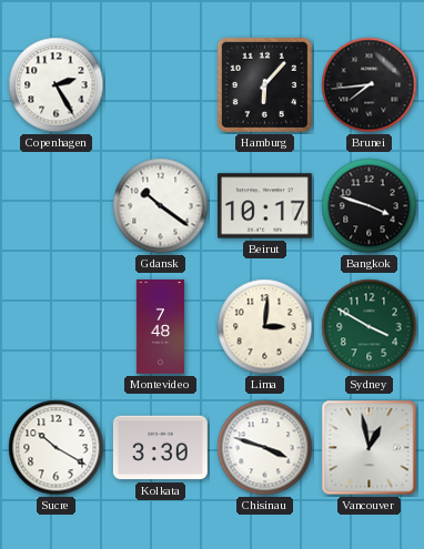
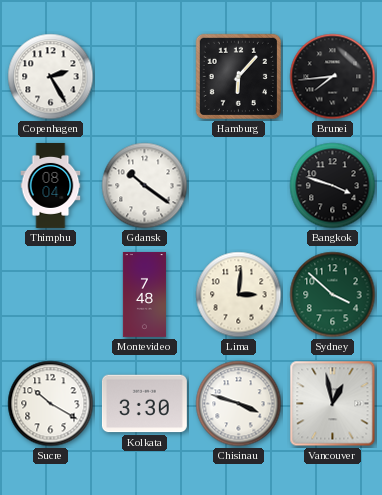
Thimphu: none -> 08:04 (51, 185)
Beirut: 10:17 -> none (264, 206)
Sydney: 3:50 -> 3:52 (333, 295)
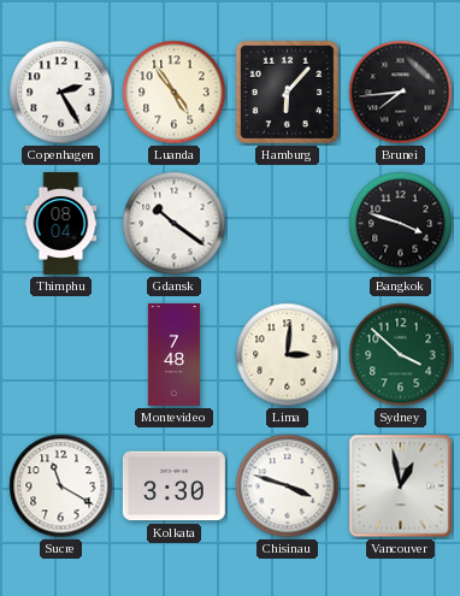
Luanda: none -> 4:54 (175, 93)
Sucre: 10:20 -> 11:20 (61, 486)
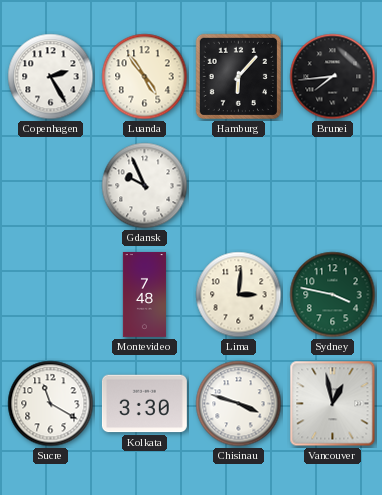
Thimphu: 08:04 -> none (61, 223)
Gdansk: 10:21 -> 9:56 (145, 186)
Bangkok: 3:48 -> none (401, 224)
Sydney: 3:52 -> 3:47 (333, 295)
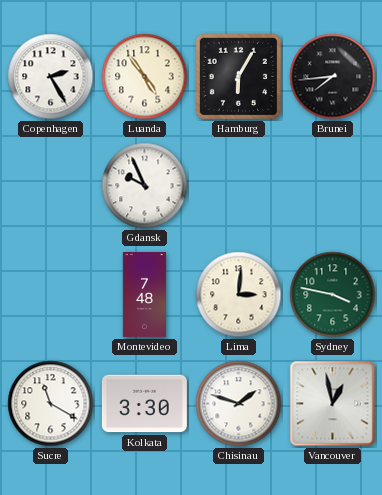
Hamburg: 6:07 -> 6:05 (238, 76)
Chisinau: 3:48 -> 1:48 (239, 404)
